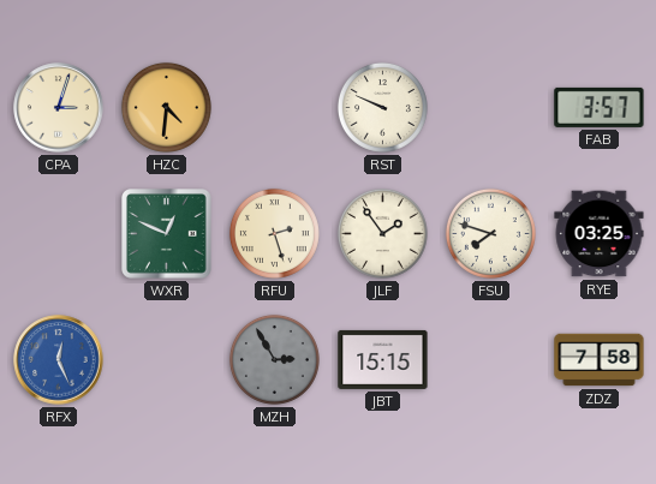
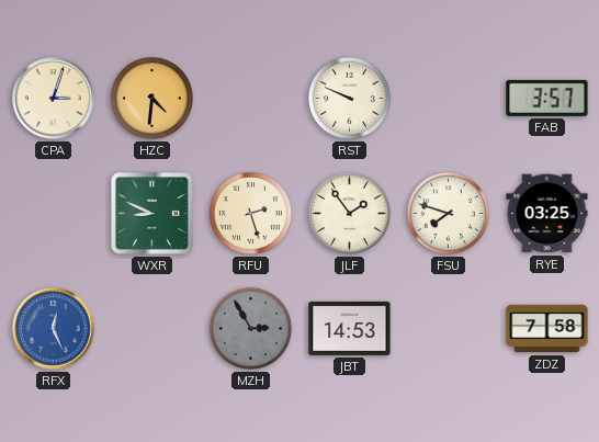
WXR: 12:49 -> 8:49 (152, 214)
JBT: 15:15 -> 14:53 (350, 328)
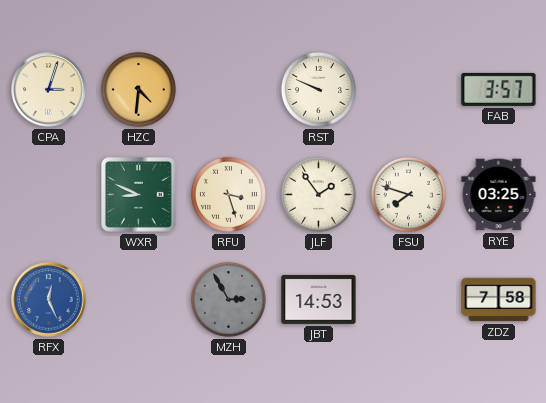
RFU: 2:27 -> 3:27 (228, 194)
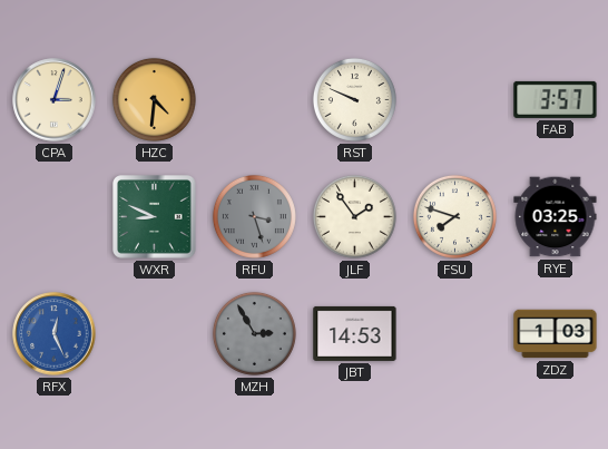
RFU dial: cream -> grey (254, 216)
ZDZ: 7:58 -> 1:03 (556, 334)
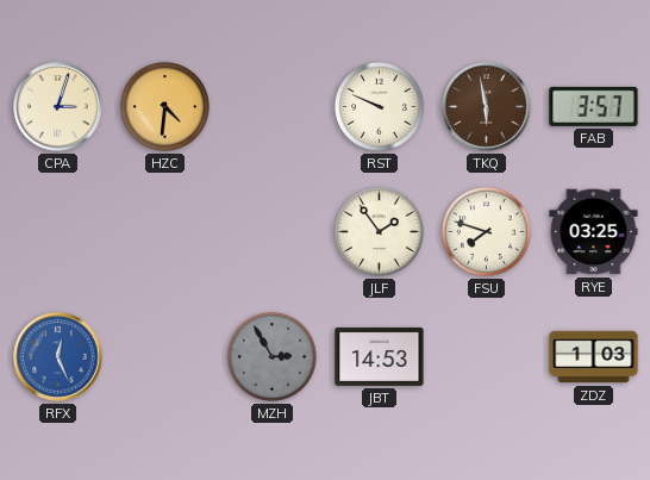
TKQ: none -> 5:58 (487, 107)
WXR: 8:49 -> none (155, 217)
RFU: 3:27 -> none (254, 216)
